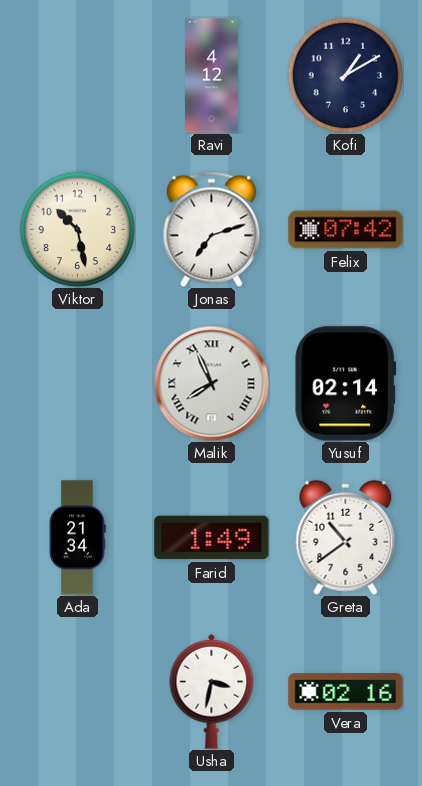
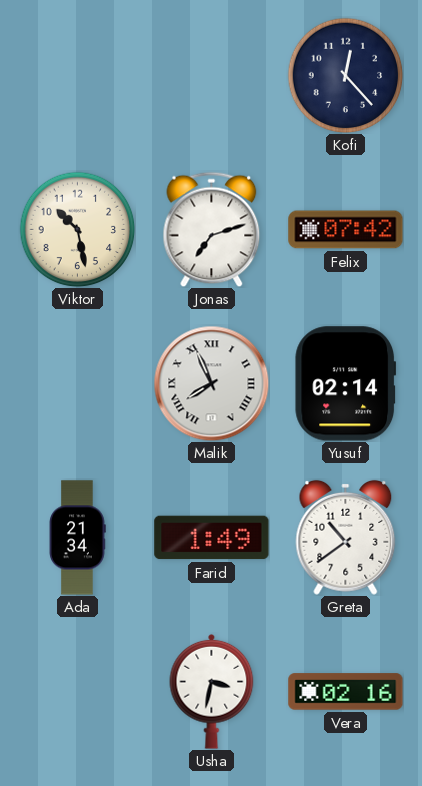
Ravi: 4:12 -> none (211, 76)
Kofi: 1:10 -> 12:23 (345, 75)
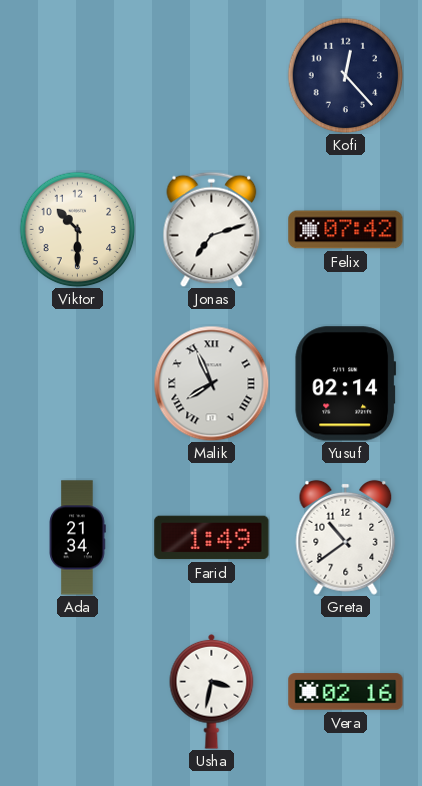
Viktor: 10:28 -> 10:30 (77, 229)
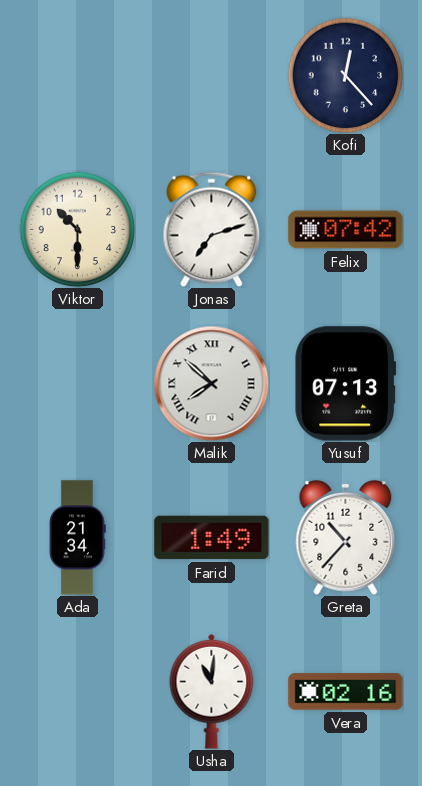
Malik: 7:56 -> 7:52 (211, 383)
Yusuf: 02:14 -> 07:13 (346, 384)
Greta: 10:39 -> 10:37 (346, 537)
Usha: 3:32 -> 11:01 (212, 691)
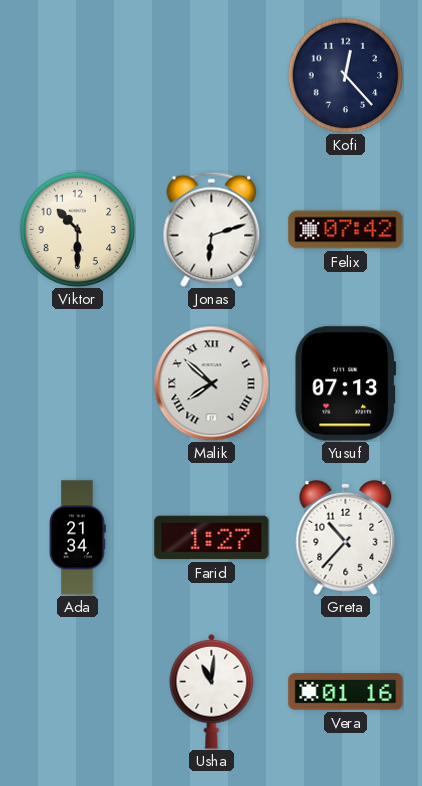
Jonas: 7:12 -> 6:12 (212, 229)
Farid: 1:49 -> 1:27 (212, 538)
Vera: 02:16 -> 01:16 (346, 692)
